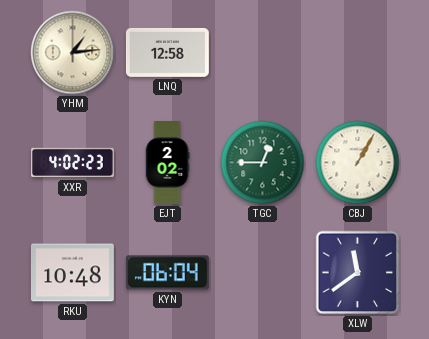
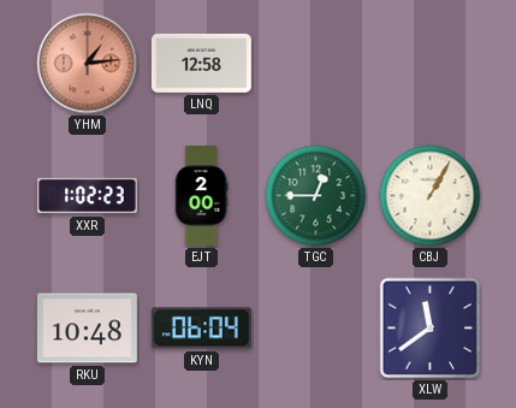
YHM dial: cream -> salmon (88, 64)
XXR: 4:02 -> 1:02 (88, 196)
EJT: 2:02 -> 2:00 (201, 196)
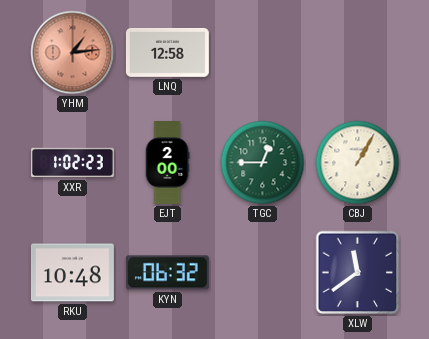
KYN: 06:04 -> 06:32 (167, 273)
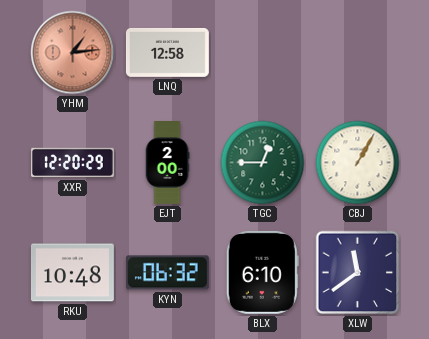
XXR: 1:02 -> 12:20 (73, 163)
BLX: none -> 6:10 (262, 272)
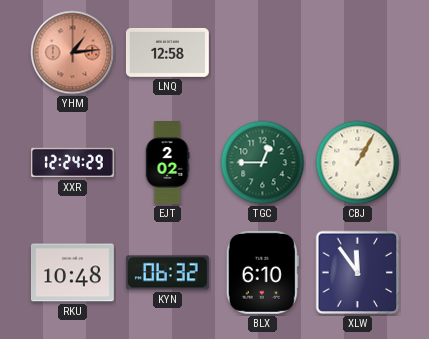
XXR: 12:20 -> 12:24 (73, 163)
EJT: 2:00 -> 2:02 (167, 163)
XLW: 11:39 -> 11:54 (358, 273)
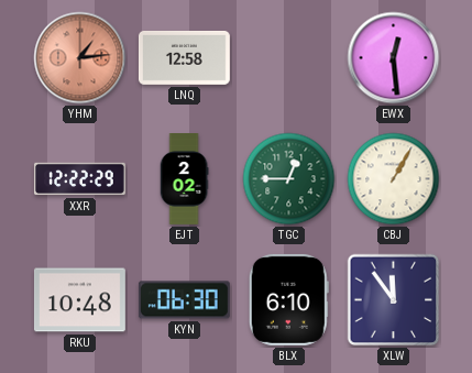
EWX: none -> 12:29 (394, 58)
XXR: 12:24 -> 12:22 (80, 179)
KYN: 06:32 -> 06:30 (184, 300)
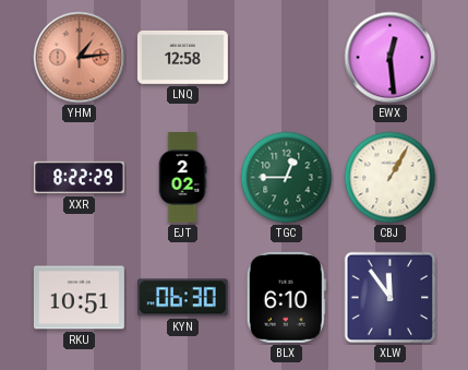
XXR: 12:22 -> 8:22 (80, 178)
RKU: 10:48 -> 10:51 (79, 298)
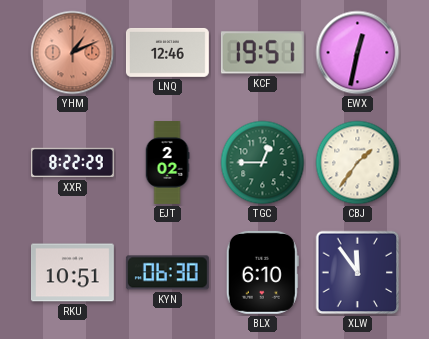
YHM: 1:14 -> 1:11 (73, 53)
LNQ: 12:58 -> 12:46 (167, 52)
KCF: none -> 19:51 (262, 53)
EWX: 12:29 -> 12:32 (358, 53)
CBJ: 1:05 -> 1:36 (358, 163)
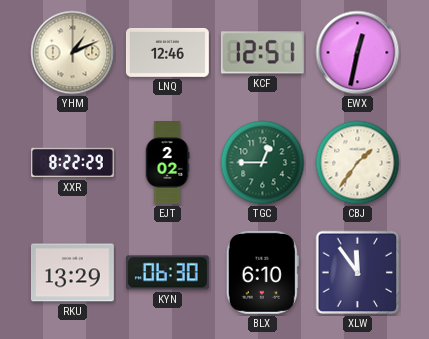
YHM dial: salmon -> cream (73, 53)
KCF: 19:51 -> 12:51 (262, 53)
RKU: 10:51 -> 13:29 (72, 273)
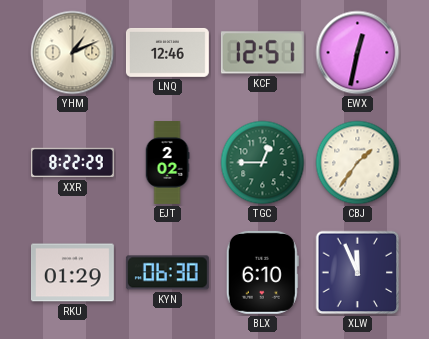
RKU: 13:29 -> 01:29 (72, 273)
XLW: 11:54 -> 11:56 (358, 273)
